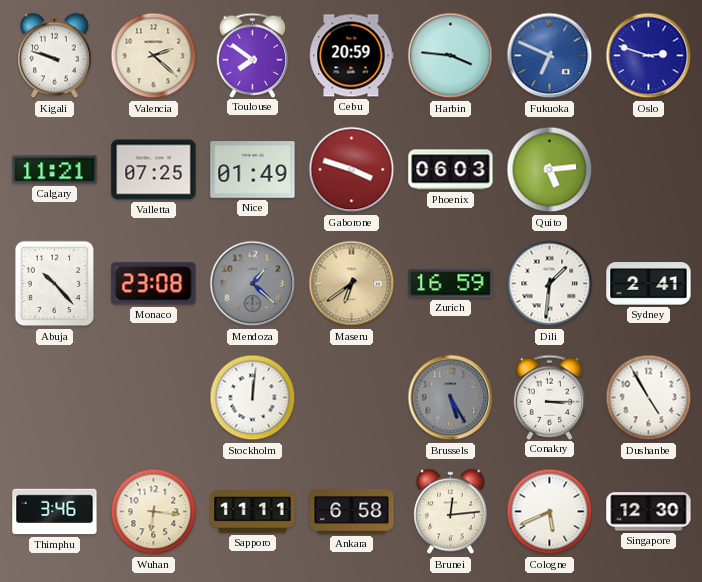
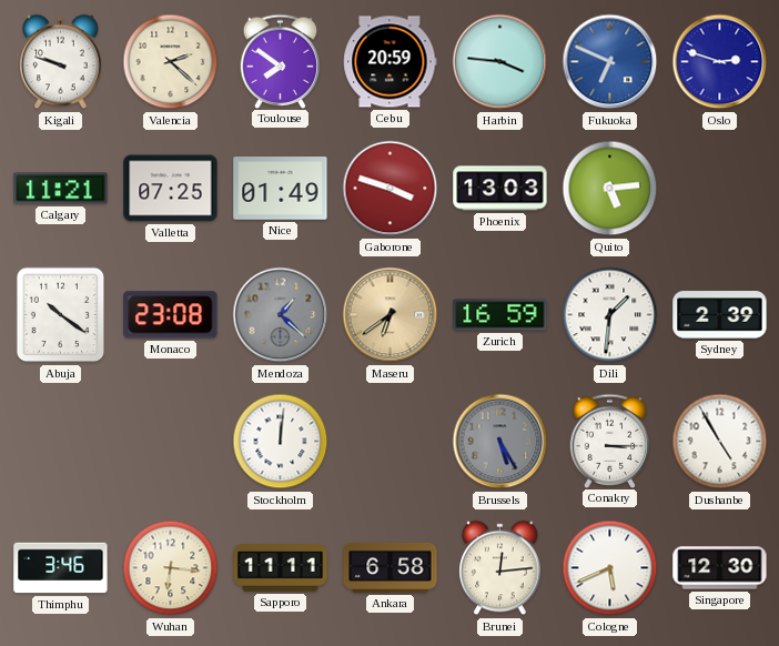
Phoenix: 06:03 -> 13:03 (500, 189)
Abuja: 10:23 -> 10:21 (61, 315)
Sydney: 2:41 -> 2:39 (720, 315)
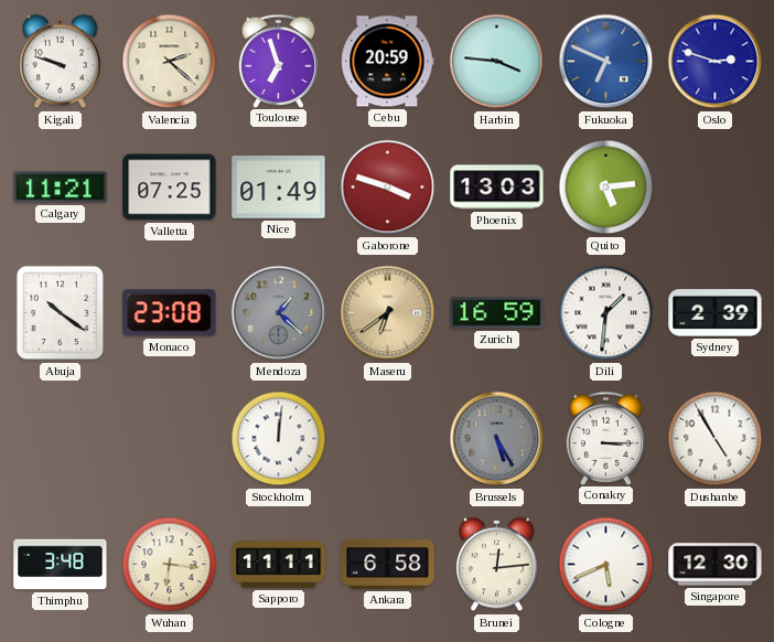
Toulouse: 7:51 -> 6:57 (279, 61)
Thimphu: 3:46 -> 3:48 (61, 565)
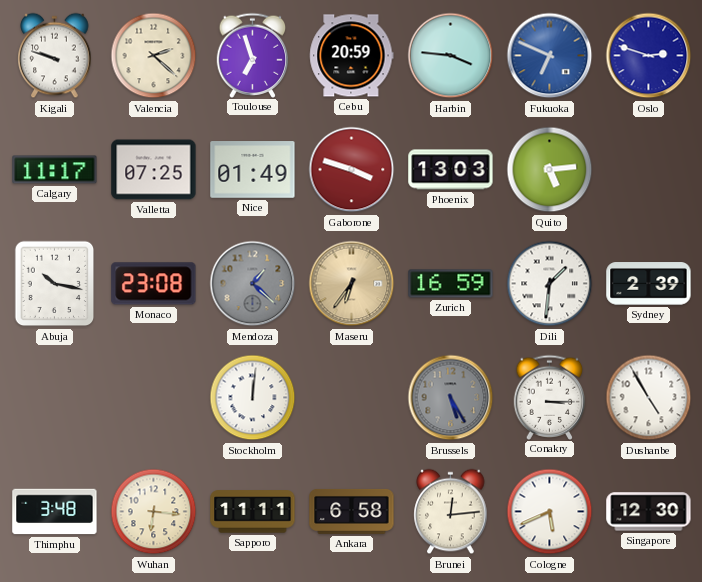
Calgary: 11:21 -> 11:17 (55, 170)
Abuja: 10:21 -> 10:17 (55, 284)
Maseru: 6:39 -> 6:36 (352, 284)
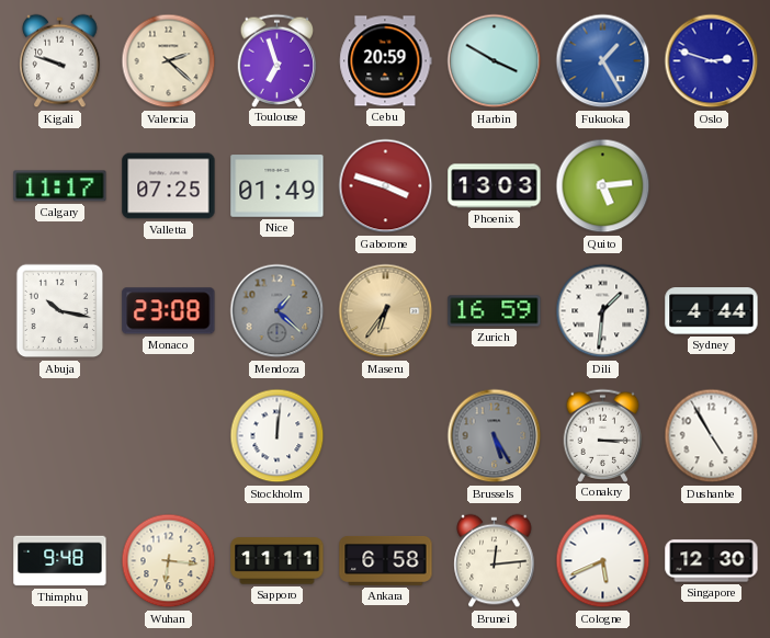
Harbin: 3:46 -> 3:50 (495, 61)
Fukuoka: 6:49 -> 1:25 (603, 61)
Sydney: 2:39 -> 4:44 (712, 311)
Thimphu: 3:48 -> 9:48 (60, 561)
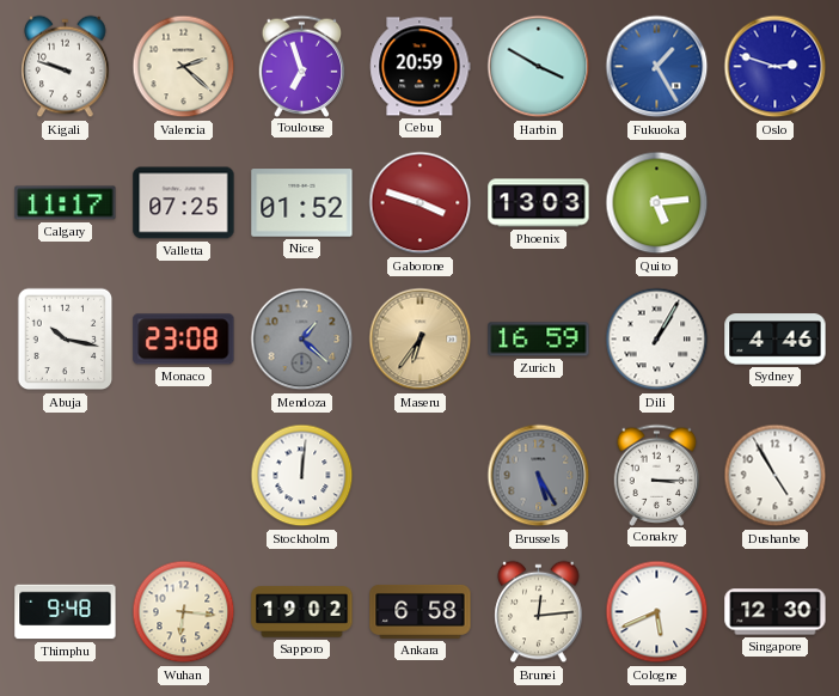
Nice: 01:49 -> 01:52 (302, 203)
Dili: 1:31 -> 1:05 (657, 340)
Sydney: 4:44 -> 4:46 (776, 340)
Sapporo: 11:11 -> 19:02 (302, 612)
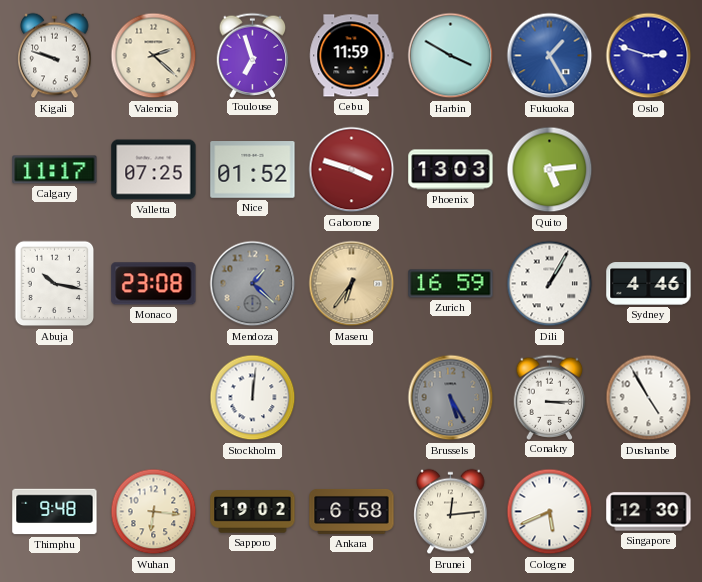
Cebu: 20:59 -> 11:59 (352, 56)
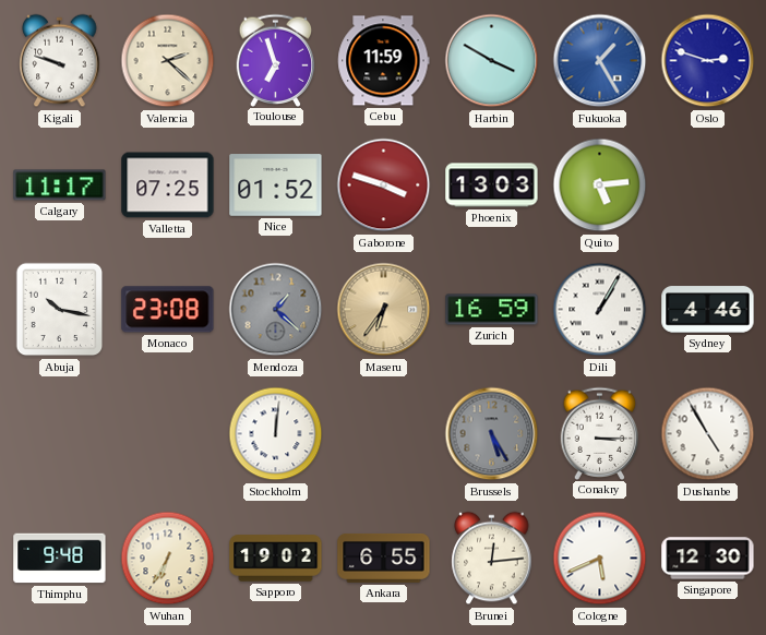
Wuhan: 6:16 -> 6:35 (168, 559)
Ankara: 6:58 -> 6:55 (384, 558)
